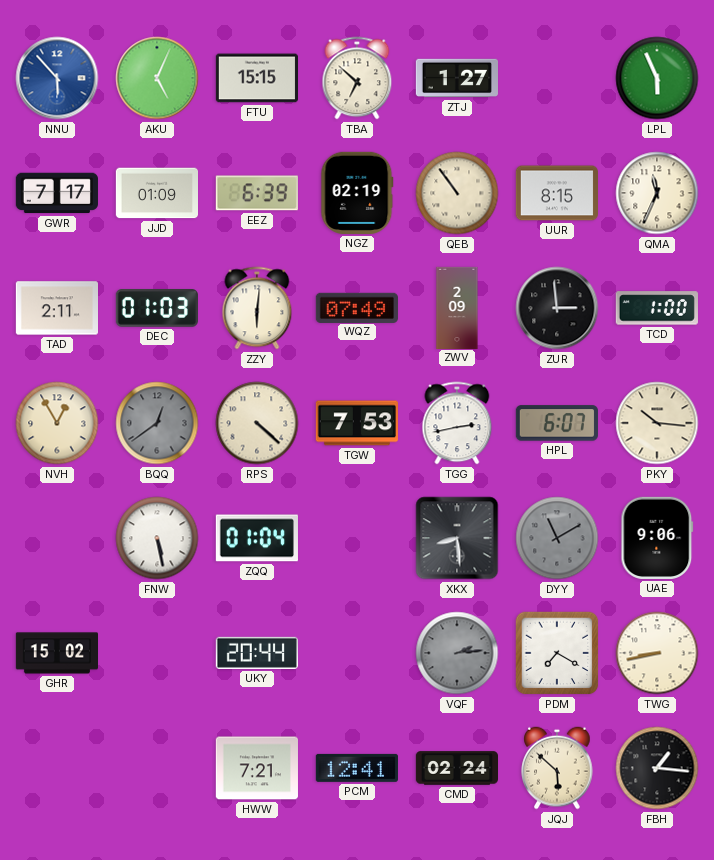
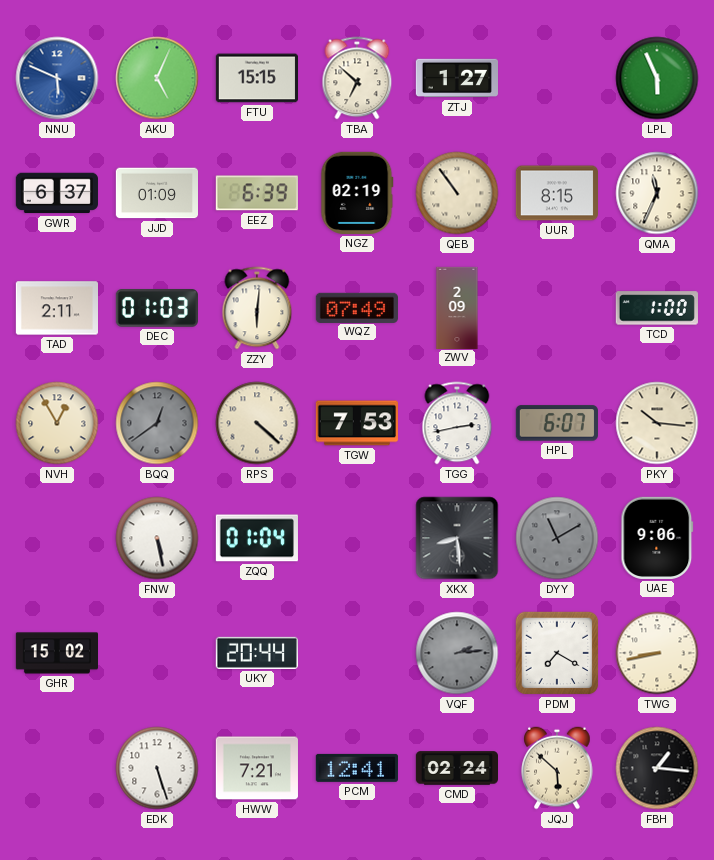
NNU: 5:53 -> 5:49 (57, 78)
GWR: 7:17 -> 6:37 (57, 193)
ZUR: 2:59 -> none (557, 308)
EDK: none -> 5:27 (157, 768)
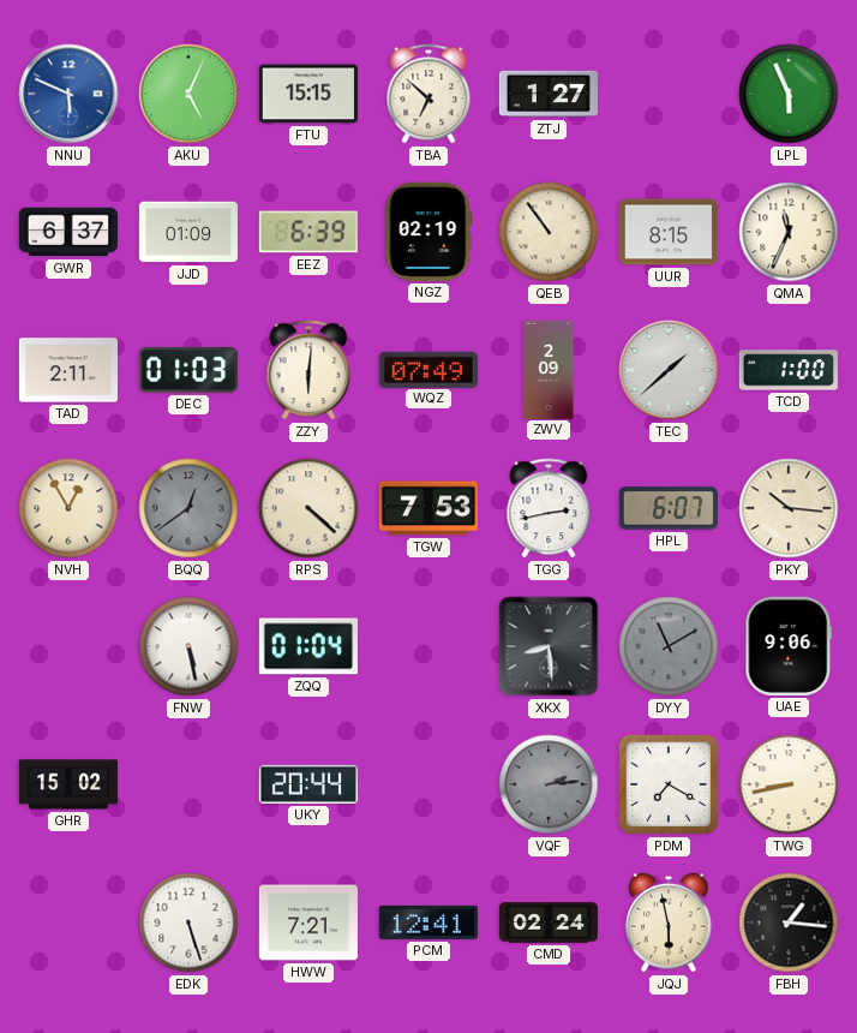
TEC: none -> 1:38 (669, 370)
JQJ: 5:52 -> 5:58 (669, 922)
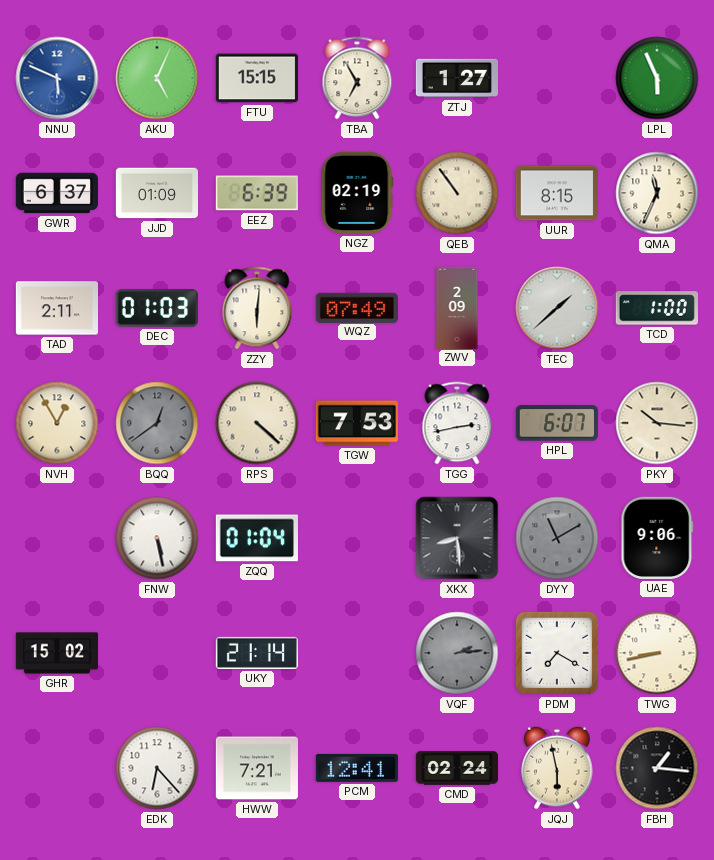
TBA: 6:52 -> 6:55 (357, 78)
UKY: 20:44 -> 21:14 (256, 653)
EDK: 5:27 -> 6:23 (157, 768)
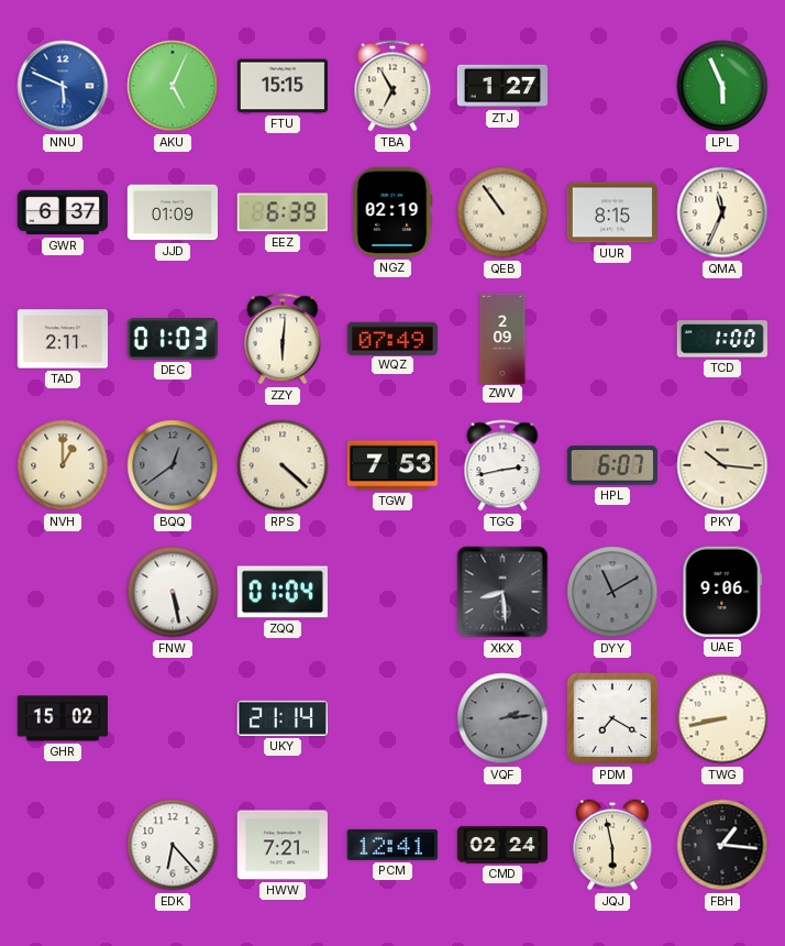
TEC: 1:38 -> none (557, 308)
NVH: 12:55 -> 1:00 (63, 465)
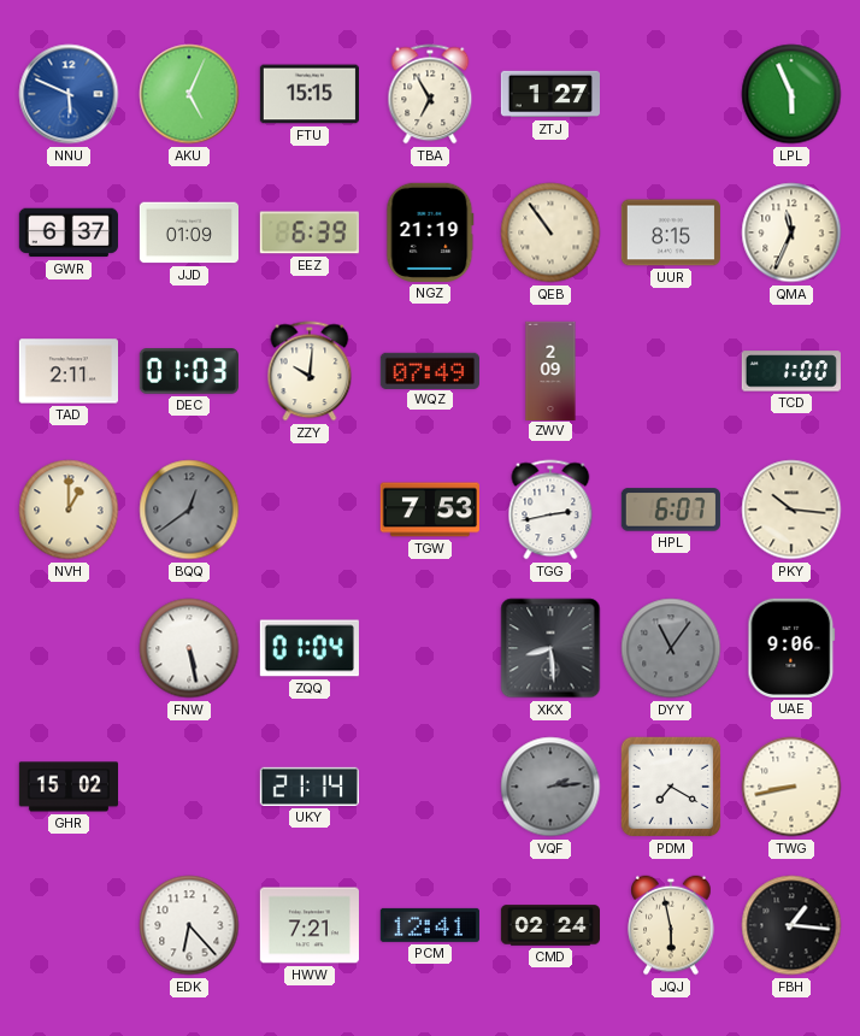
NGZ: 02:19 -> 21:19 (430, 232)
ZZY: 6:01 -> 10:01 (310, 371)
RPS: 4:22 -> none (283, 465)
DYY: 11:10 -> 11:06 (671, 648)
